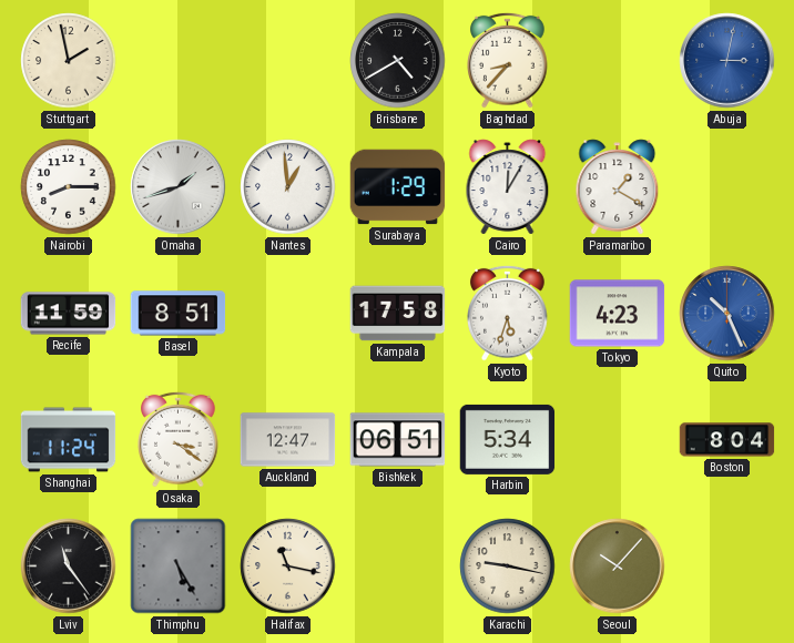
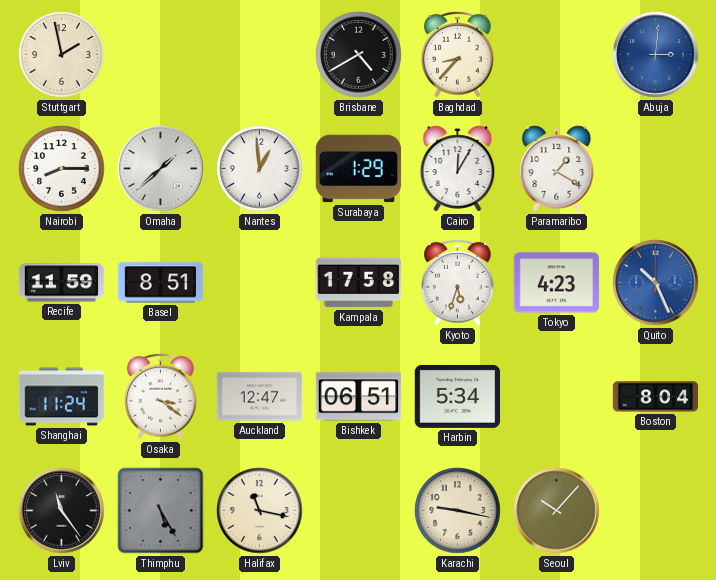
Abuja: 3:02 -> 3:01 (656, 55)
Omaha: 1:42 -> 1:38 (161, 169)
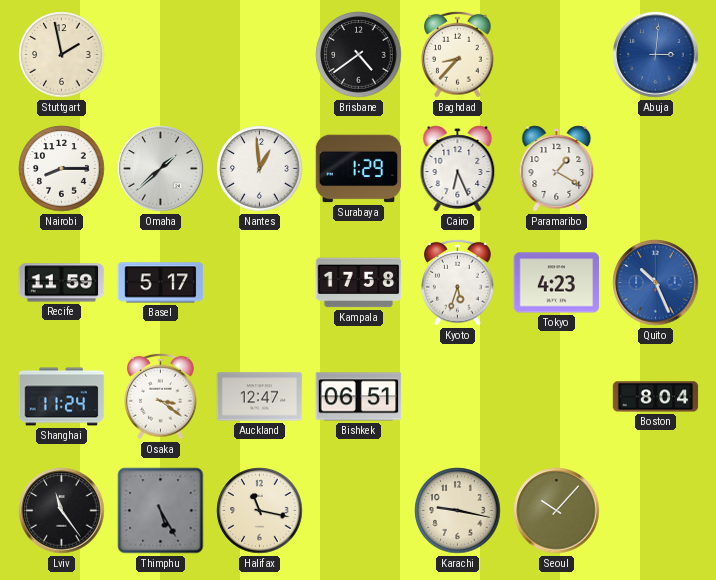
Brisbane: 4:40 -> 4:39 (359, 55)
Cairo: 12:05 -> 6:26 (458, 169)
Basel: 8:51 -> 5:17 (161, 283)
Harbin: 5:34 -> none (458, 396)
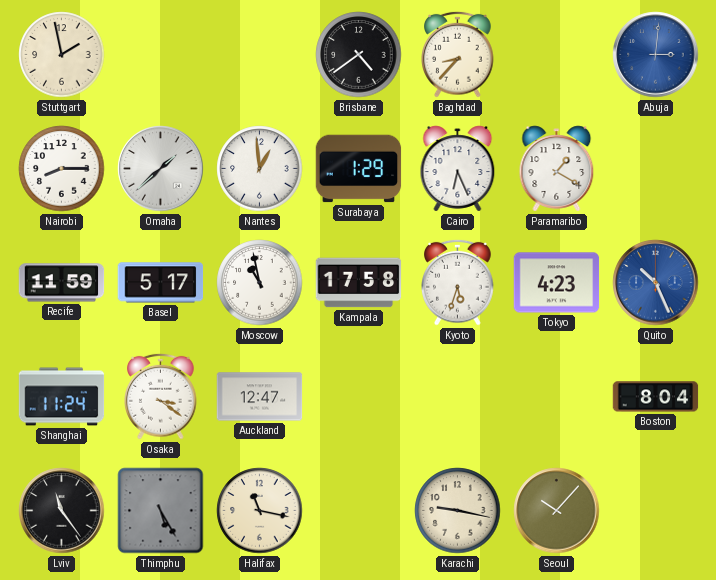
Moscow: none -> 10:58 (260, 283)
Bishkek: 06:51 -> none (359, 397)
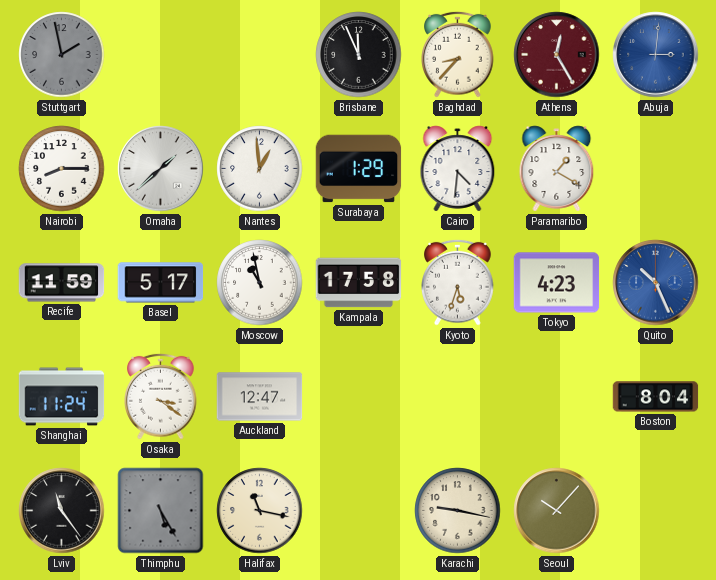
Stuttgart dial: cream -> grey (62, 55)
Brisbane: 4:39 -> 11:56 (359, 55)
Athens: none -> 12:25 (557, 55)
Cairo: 6:26 -> 4:31 (458, 169)
